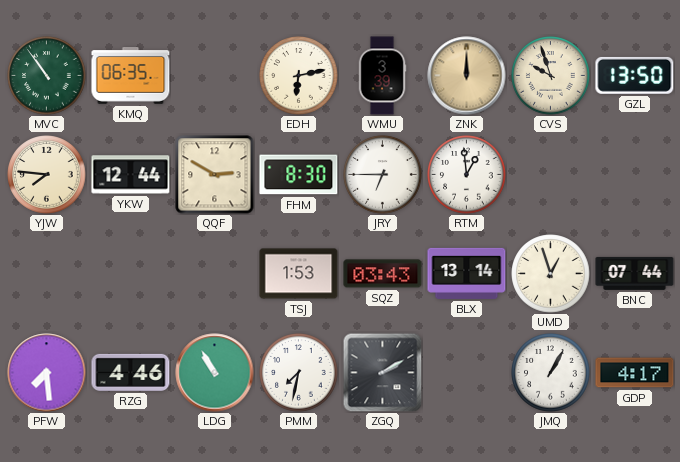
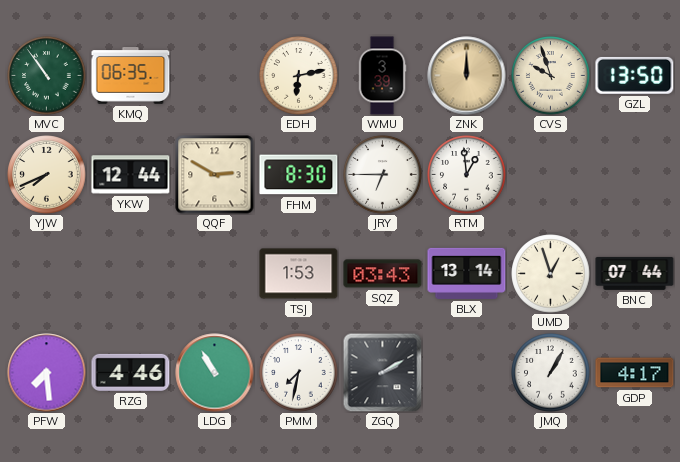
YJW: 7:46 -> 7:41 (47, 175)
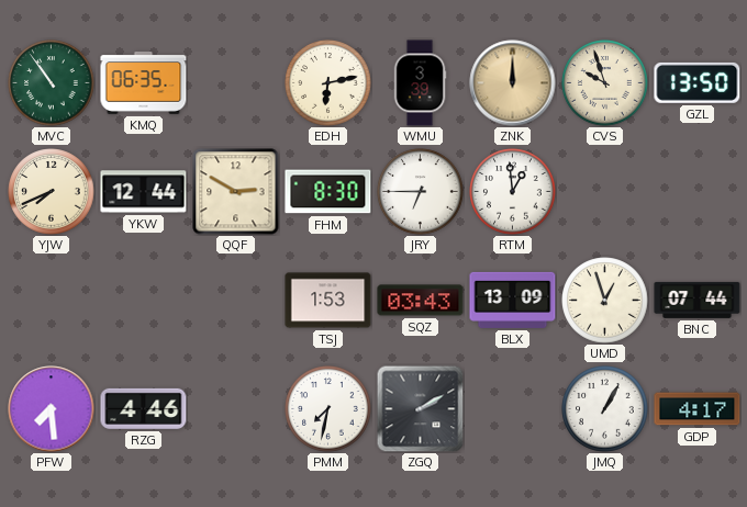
BLX: 13:14 -> 13:09 (513, 300)
LDG: 10:55 -> none (215, 373)
